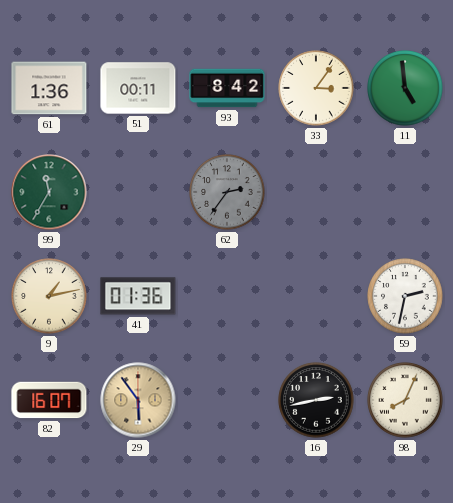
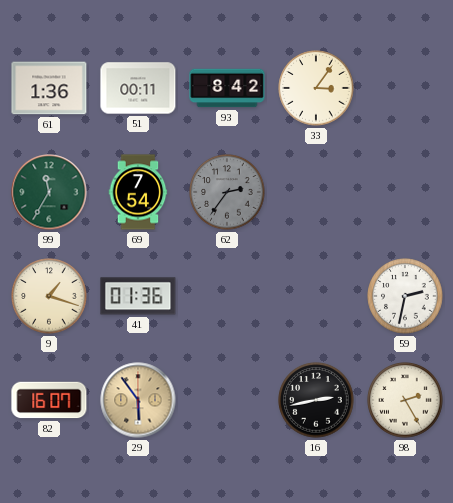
11: 4:59 -> none (405, 88)
69: none -> 7:54 (138, 192)
9: 1:13 -> 1:18 (49, 296)
98: 8:04 -> 2:25 (405, 400)
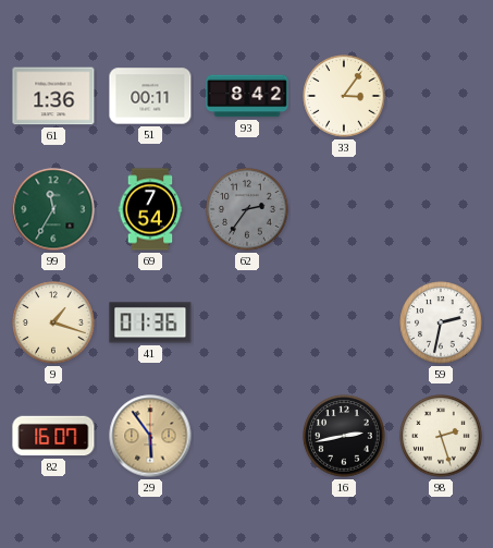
98: 2:25 -> 2:27 (441, 436)
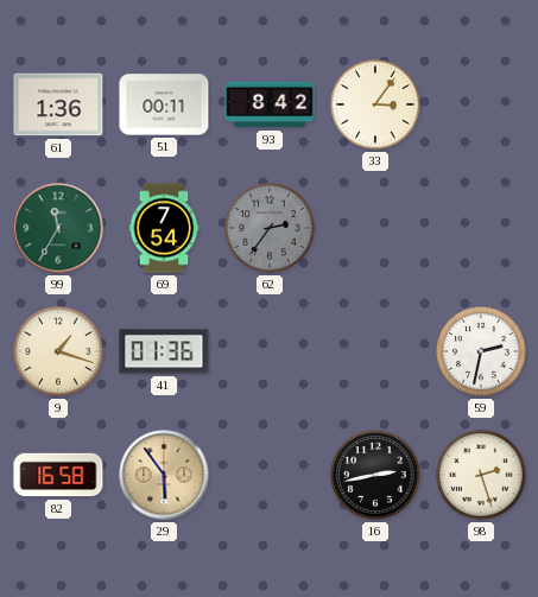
82: 16:07 -> 16:58 (58, 475)
